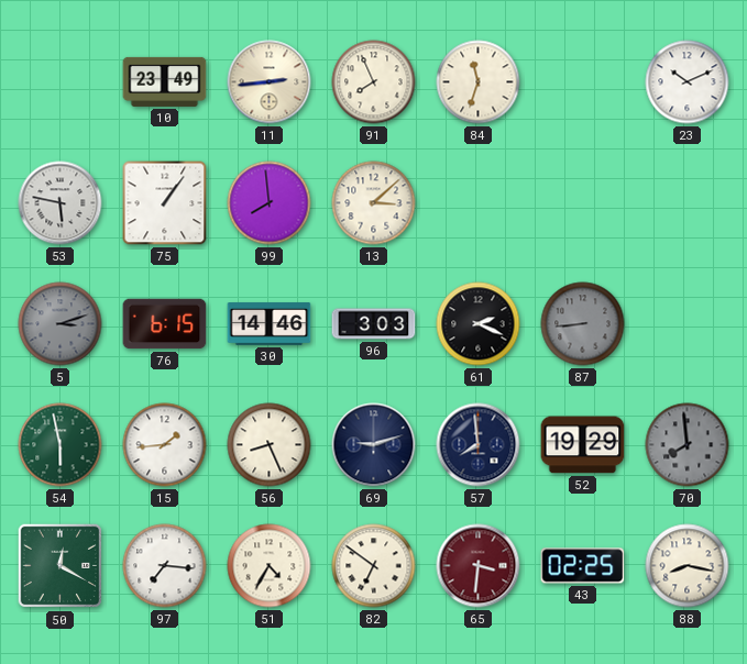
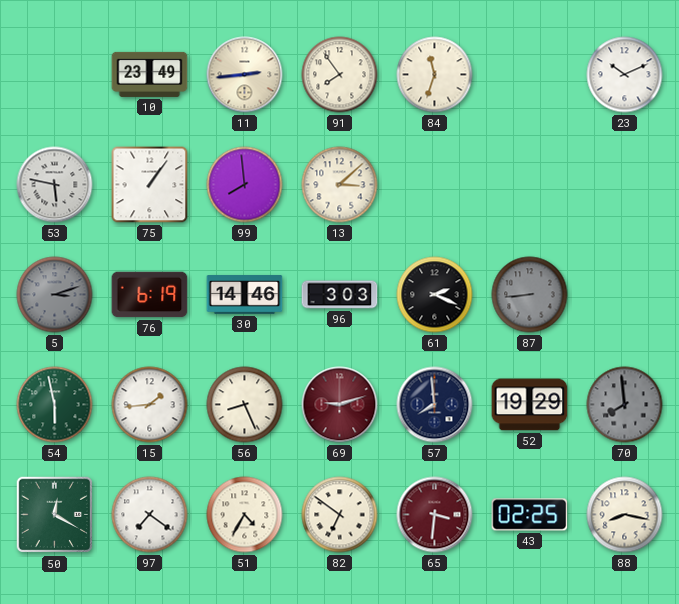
91: 7:56 -> 7:54 (340, 75)
76: 6:15 -> 6:19 (150, 295)
69 dial: navy -> burgundy (340, 405)
97: 7:16 -> 7:21 (150, 515)
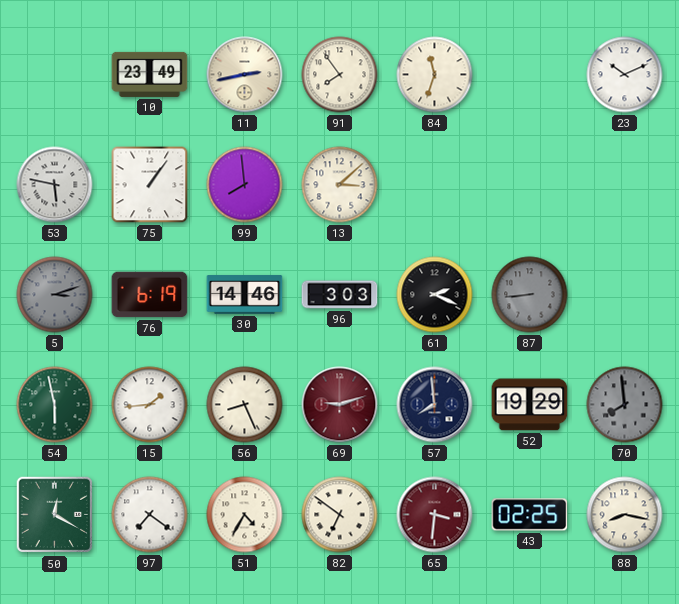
11: 2:44 -> 2:43 (245, 75)
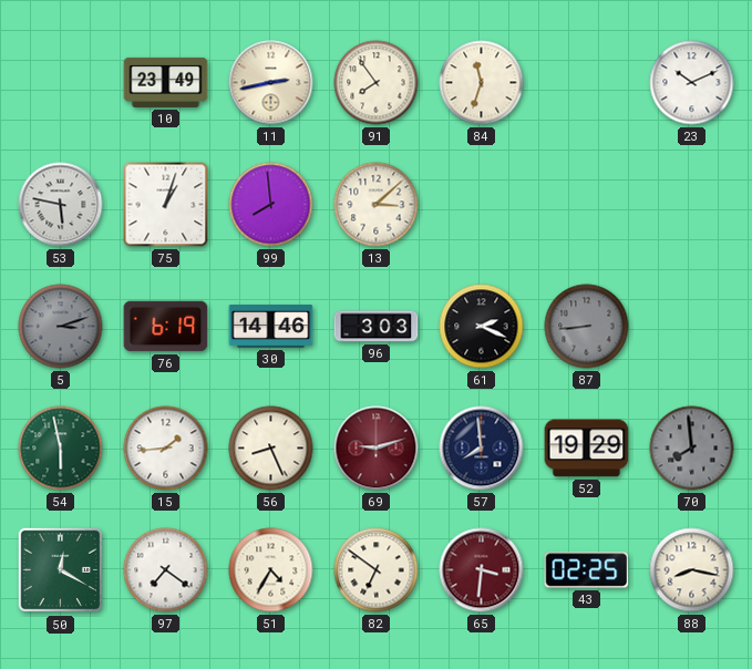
75: 1:06 -> 1:03 (166, 205)
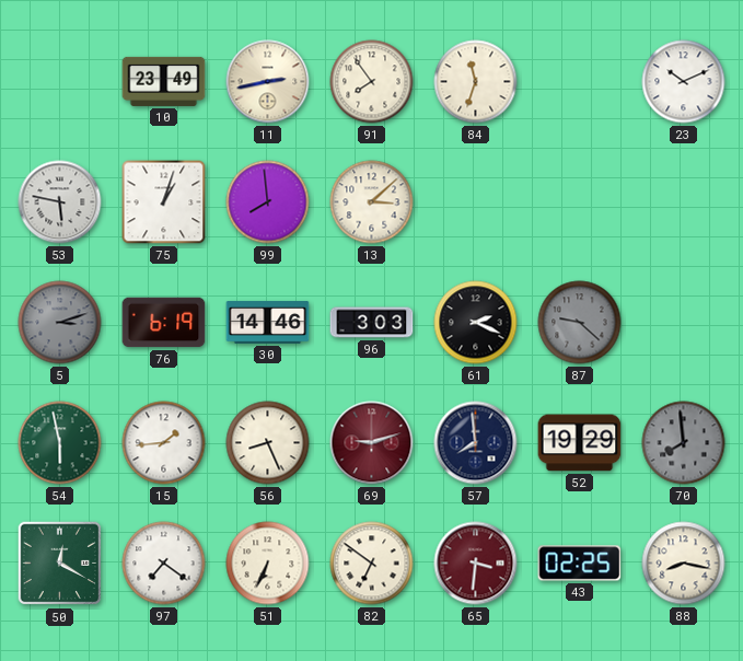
87: 8:44 -> 9:22 (580, 323)
51: 4:35 -> 6:34 (268, 564)
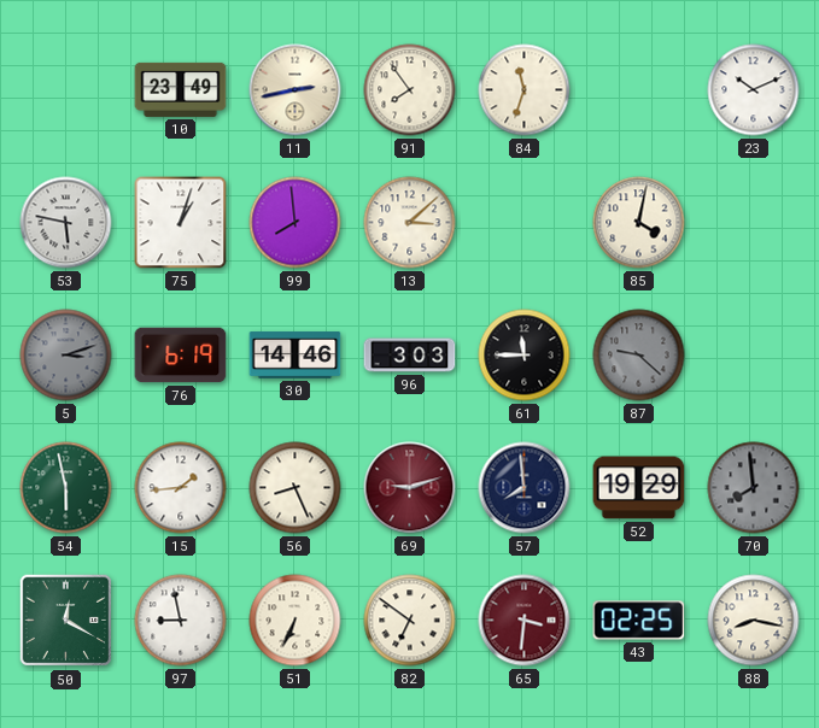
85: none -> 4:02 (639, 223)
61: 2:19 -> 11:45 (525, 356)
97: 7:21 -> 8:58 (181, 621)
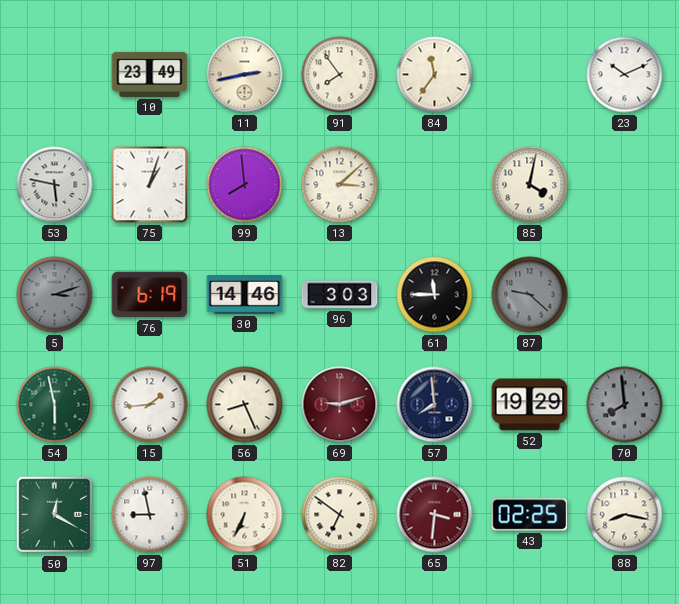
84: 11:33 -> 11:36 (435, 75)
